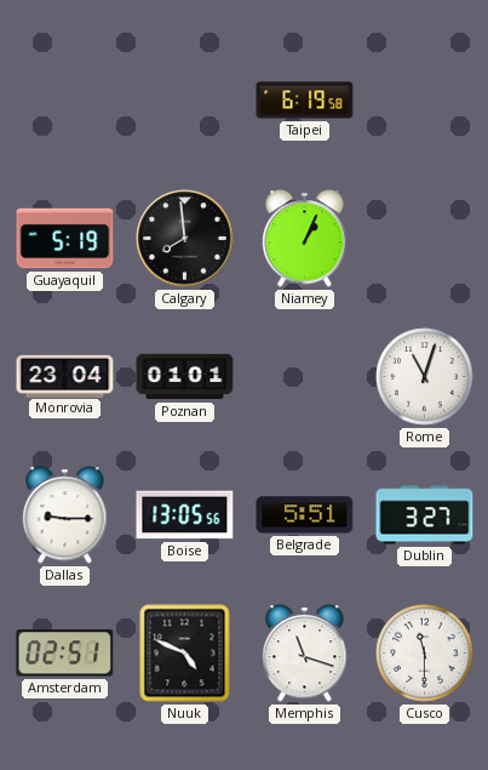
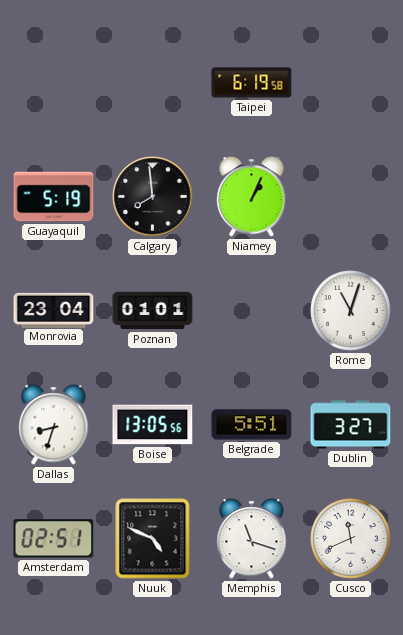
Dallas: 9:15 -> 8:33 (54, 425)
Cusco: 11:30 -> 11:41 (351, 539)
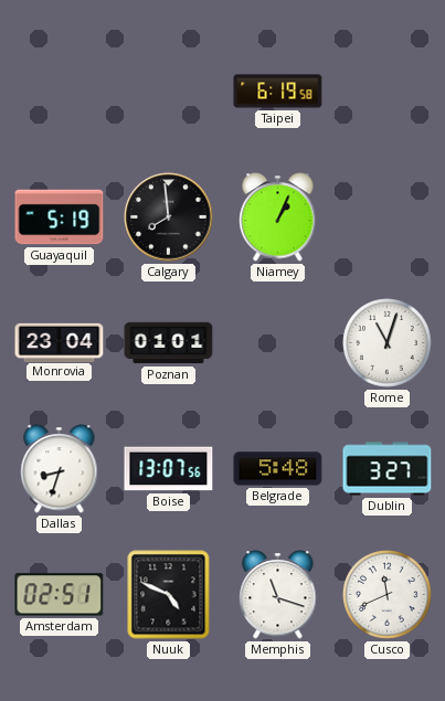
Boise: 13:05 -> 13:07 (169, 469)
Belgrade: 5:51 -> 5:48 (278, 469)
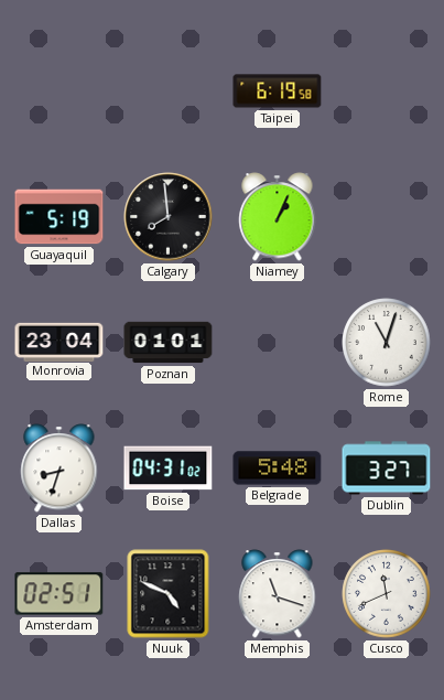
Boise: 13:07 -> 04:31 (169, 469)
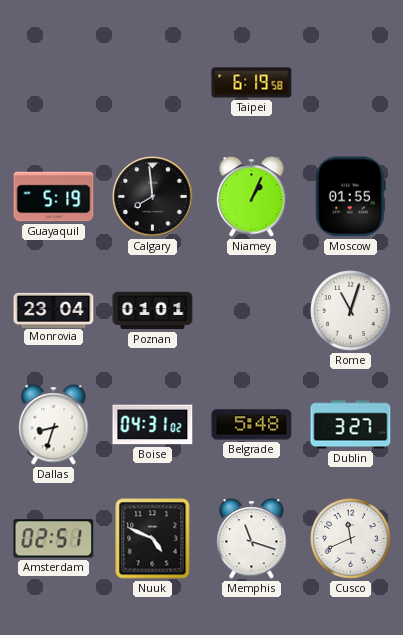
Moscow: none -> 01:55 (350, 197)
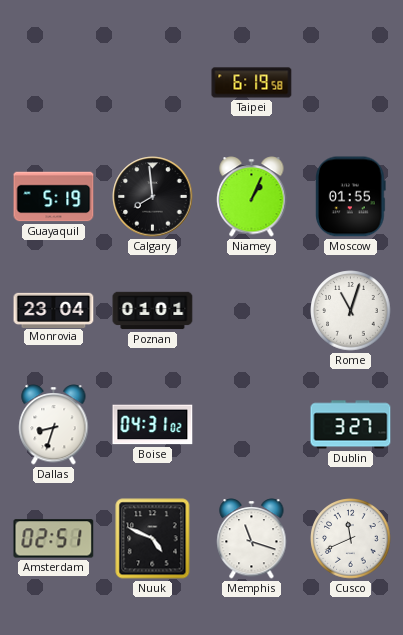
Belgrade: 5:48 -> none (252, 425)
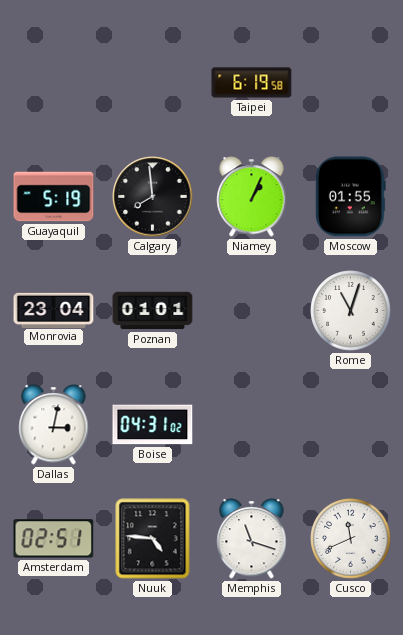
Dallas: 8:33 -> 3:02 (54, 425)
Dublin: 3:27 -> none (351, 425)
Nuuk: 4:49 -> 4:46 (153, 539)
